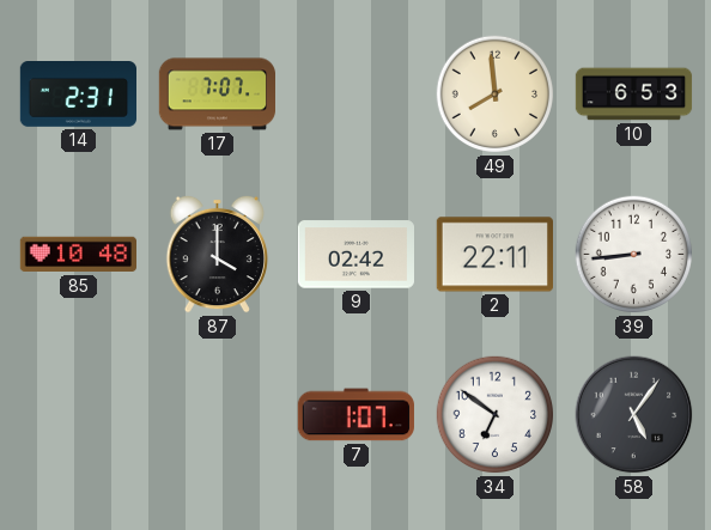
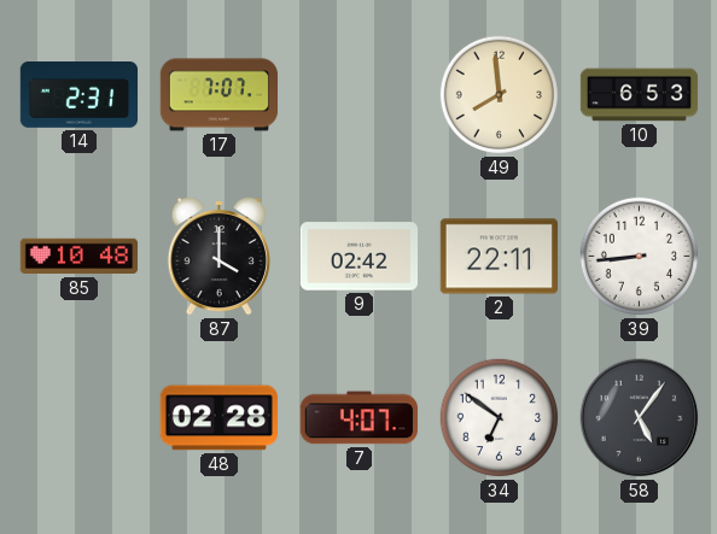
48: none -> 02:28 (218, 418)
7: 1:07 -> 4:07 (358, 418)
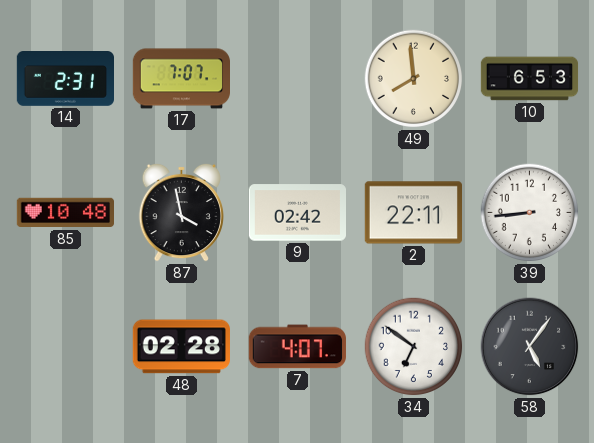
87: 4:00 -> 3:58 (181, 212)
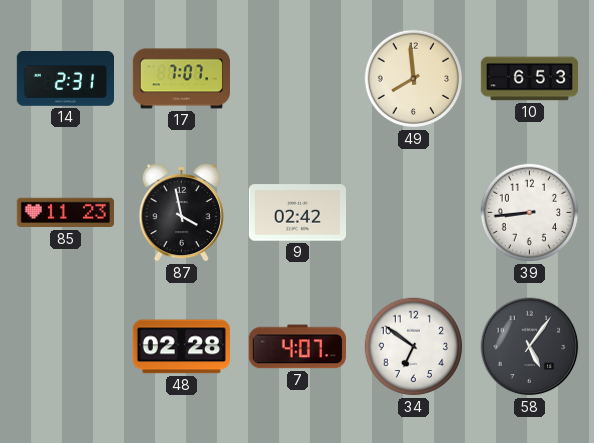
85: 10:48 -> 11:23 (65, 213)
2: 22:11 -> none (413, 213)
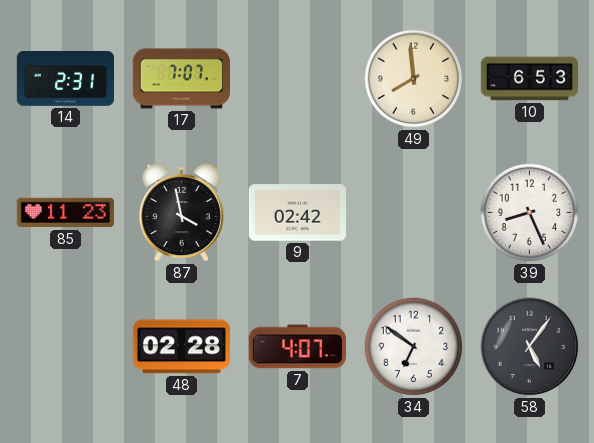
39: 8:44 -> 8:26 (530, 213)
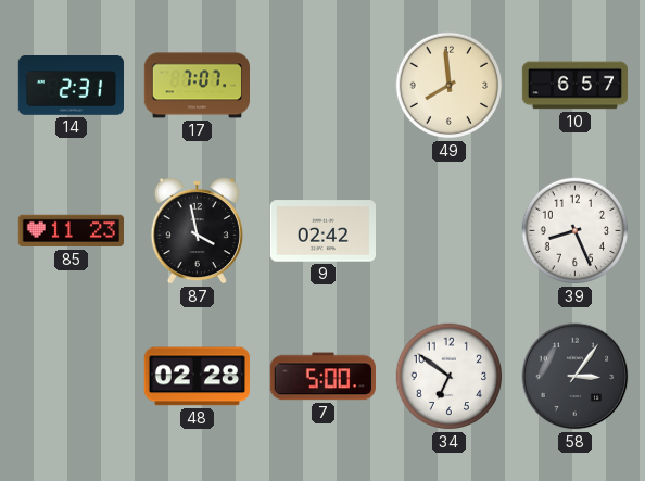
10: 6:53 -> 6:57 (576, 86)
7: 4:07 -> 5:00 (322, 377)
58: 5:06 -> 3:06 (576, 377)
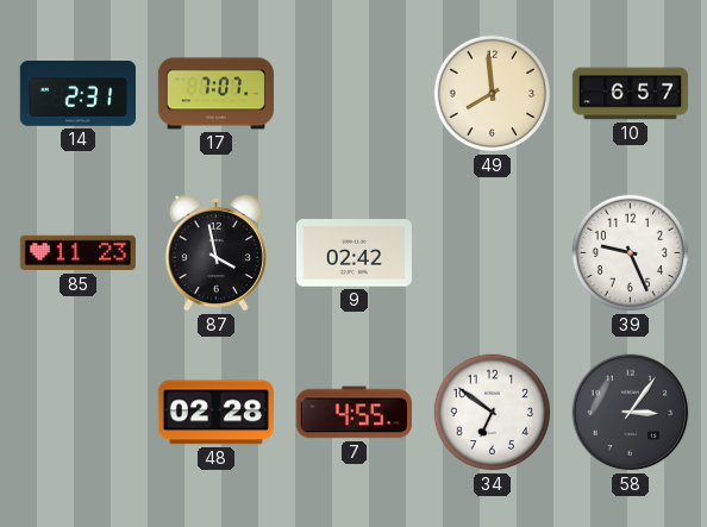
39: 8:26 -> 9:26 (631, 253)
7: 5:00 -> 4:55 (353, 413)
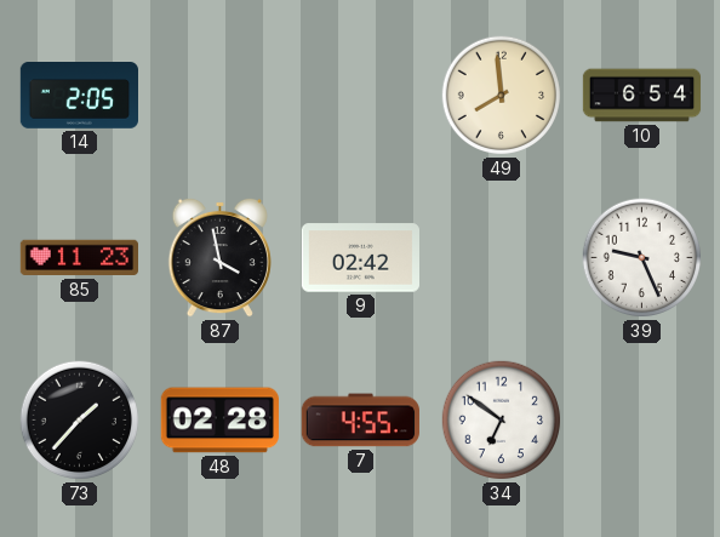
14: 2:31 -> 2:05 (80, 96)
17: 7:07 -> none (215, 94)
10: 6:57 -> 6:54 (642, 96)
73: none -> 1:37 (80, 421)
58: 3:06 -> none (631, 413)
